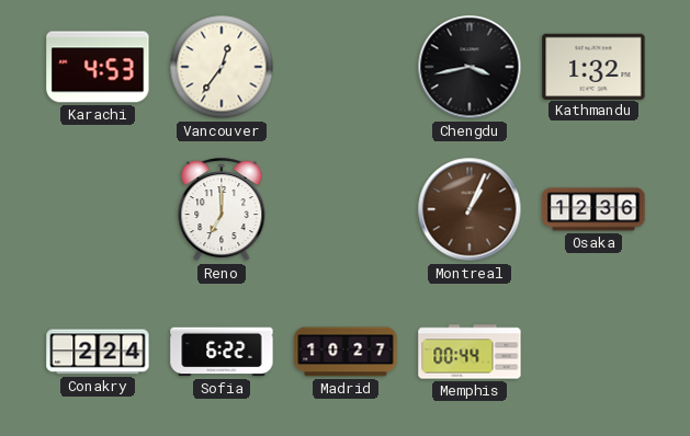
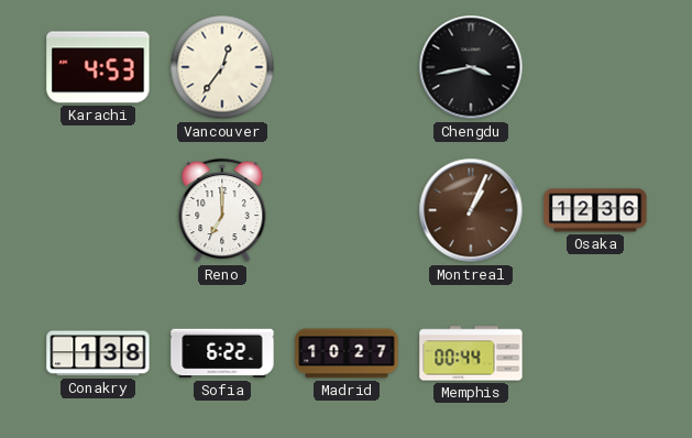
Kathmandu: 1:32 -> none (593, 66)
Conakry: 2:24 -> 1:38 (98, 353)
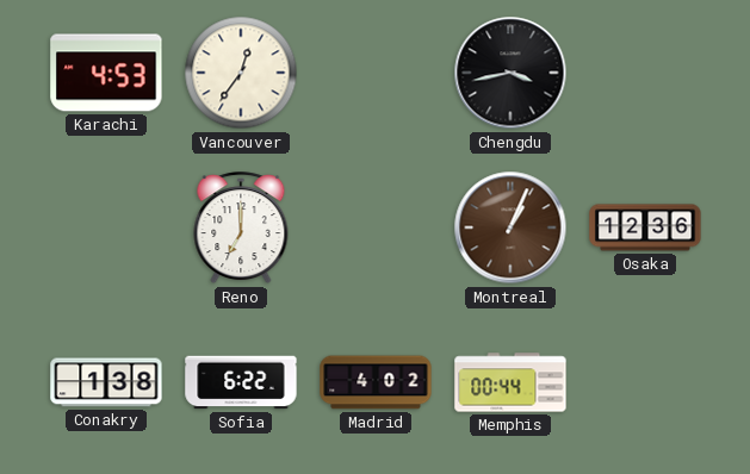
Madrid: 10:27 -> 4:02 (376, 382)
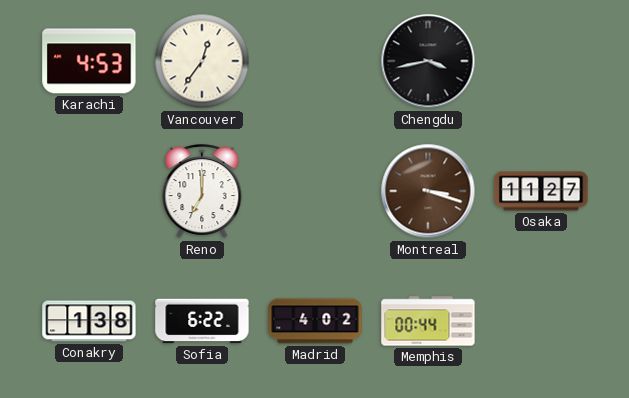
Montreal: 1:04 -> 3:18 (428, 191)
Osaka: 12:36 -> 11:27 (541, 191)
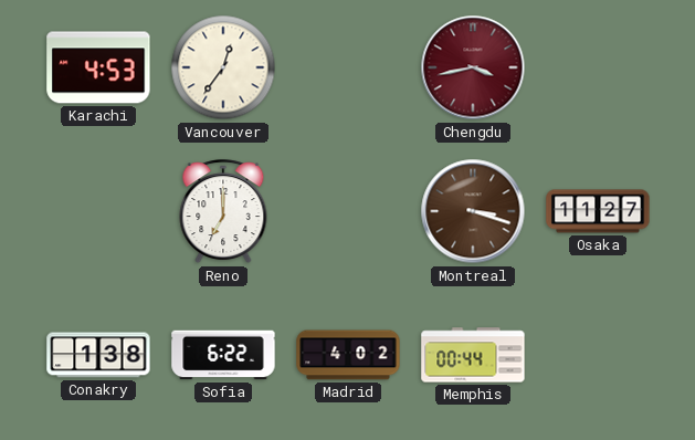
Chengdu dial: black -> burgundy (473, 67)
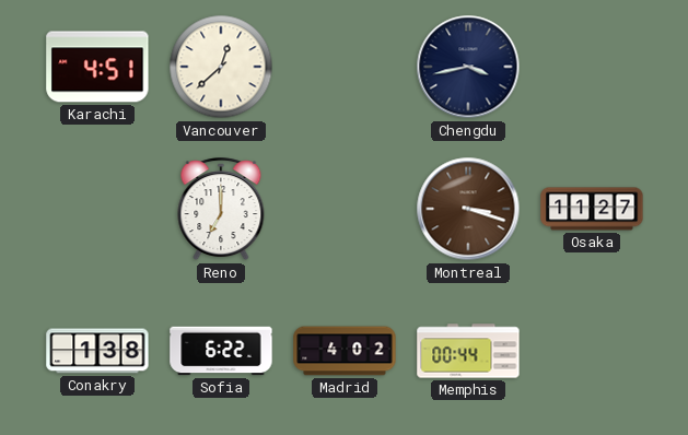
Karachi: 4:53 -> 4:51 (97, 67)
Vancouver: 12:36 -> 12:38 (221, 67)
Chengdu dial: burgundy -> navy (468, 67)
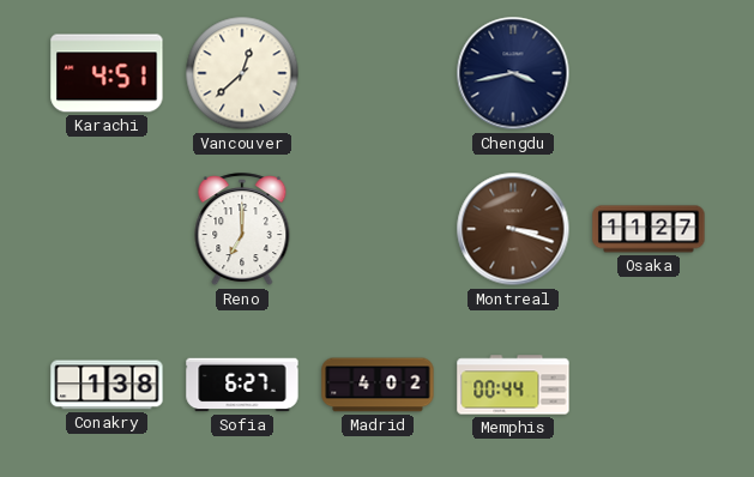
Sofia: 6:22 -> 6:27 (242, 385)
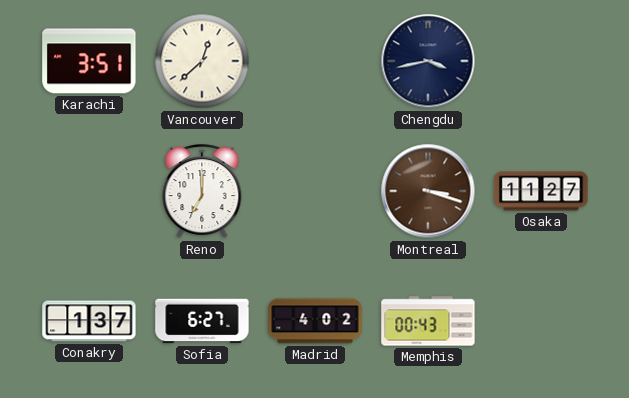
Karachi: 4:51 -> 3:51 (89, 61)
Conakry: 1:38 -> 1:37 (89, 321)
Memphis: 00:44 -> 00:43 (428, 321)
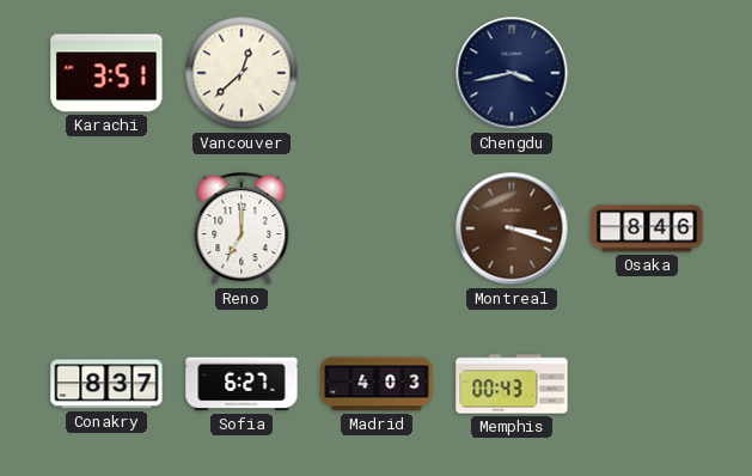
Osaka: 11:27 -> 8:46 (647, 228)
Conakry: 1:37 -> 8:37 (106, 384)
Madrid: 4:02 -> 4:03 (377, 384)
